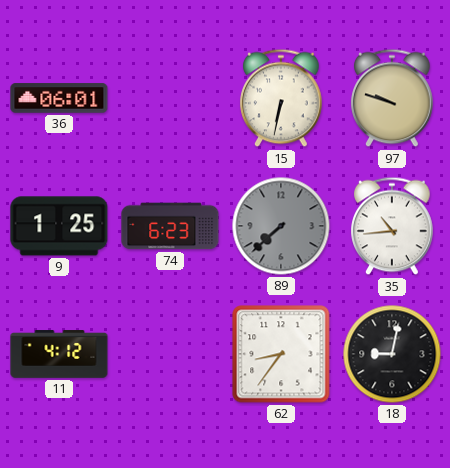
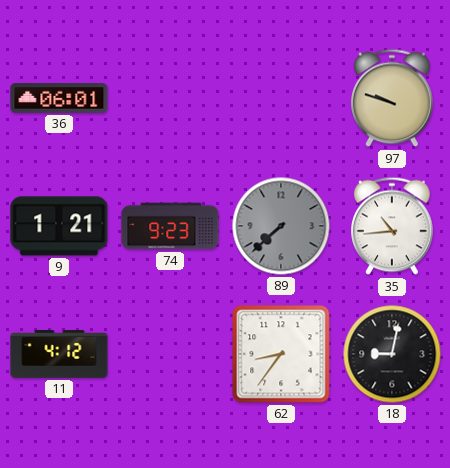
15: 6:32 -> none (281, 98)
9: 1:25 -> 1:21 (59, 226)
74: 6:23 -> 9:23 (170, 226)
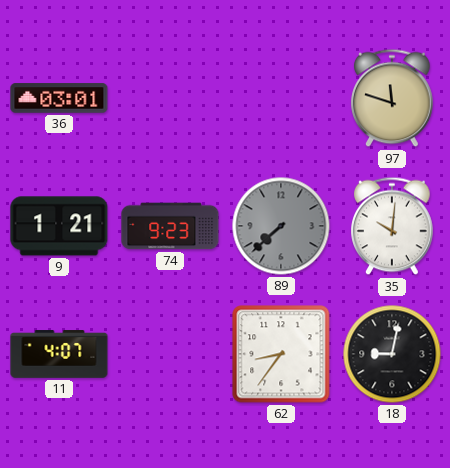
36: 06:01 -> 03:01 (59, 98)
97: 9:48 -> 11:48 (392, 98)
35: 10:44 -> 10:01 (392, 226)
11: 4:12 -> 4:07 (59, 354)
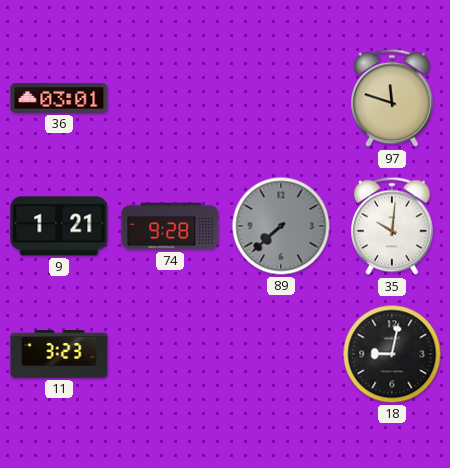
74: 9:23 -> 9:28 (170, 226)
11: 4:07 -> 3:23 (59, 354)
62: 8:36 -> none (281, 354)
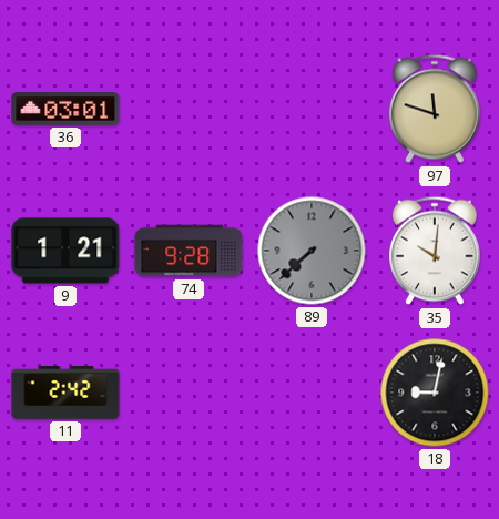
11: 3:23 -> 2:42 (65, 393)
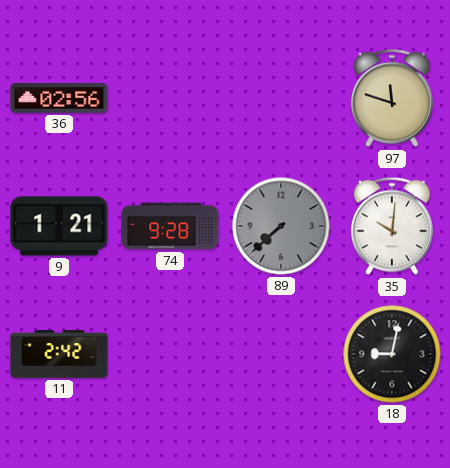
36: 03:01 -> 02:56 (59, 98)
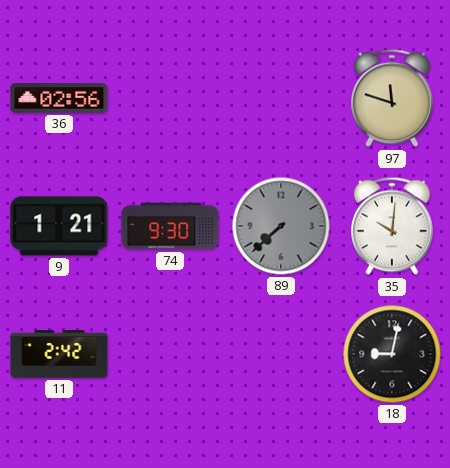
74: 9:28 -> 9:30 (170, 226)
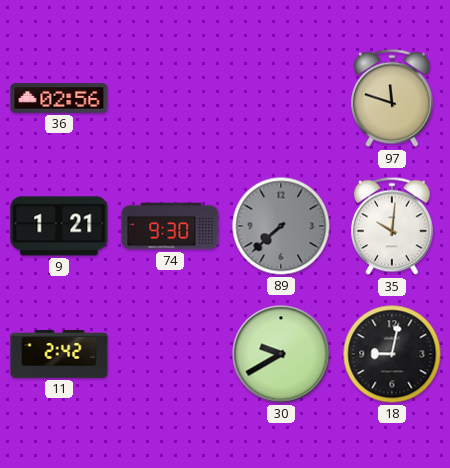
30: none -> 9:40 (281, 354)
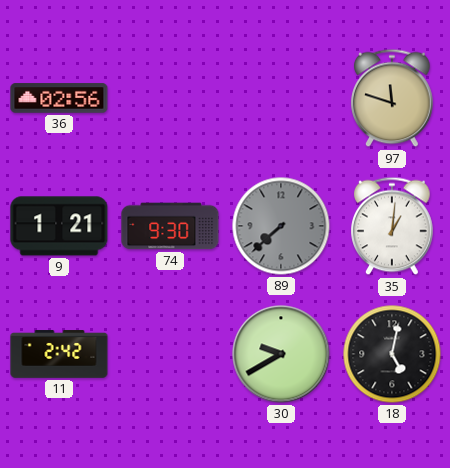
35: 10:01 -> 1:01 (392, 226)
18: 9:02 -> 5:02 (392, 354)
